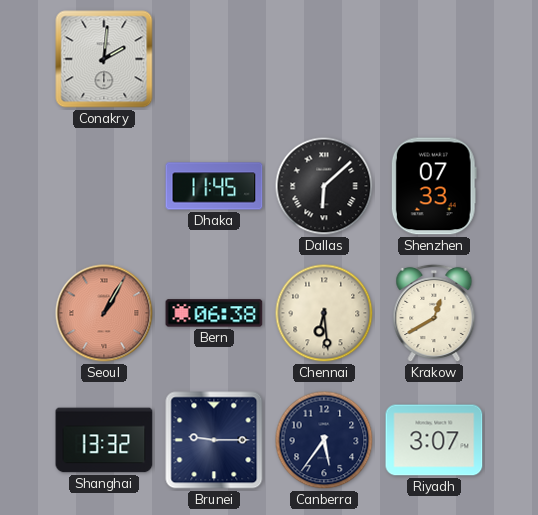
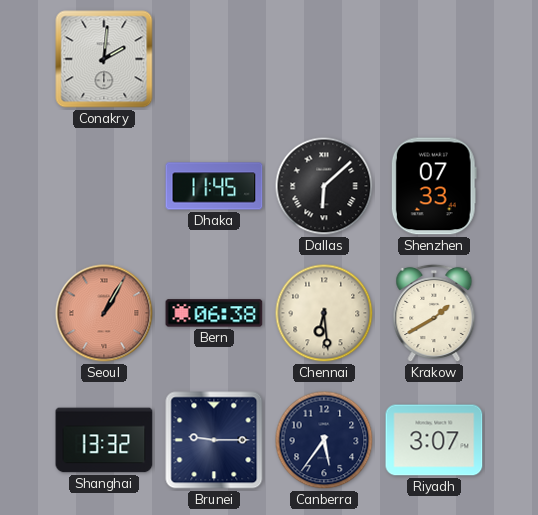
Krakow: 12:40 -> 1:40 (434, 313)
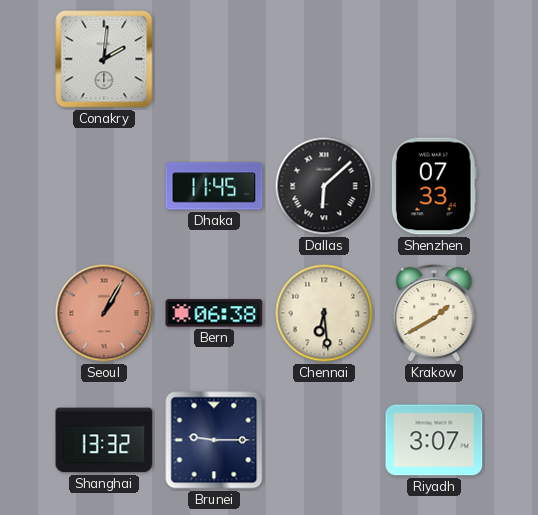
Canberra: 5:36 -> none (324, 440)
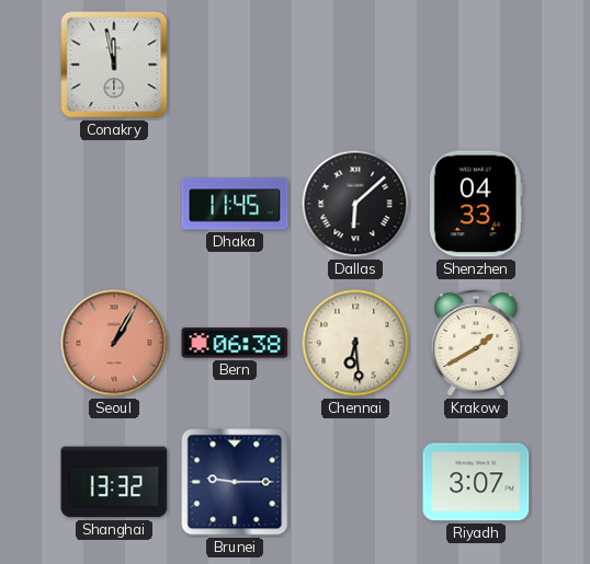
Conakry: 2:01 -> 11:58 (114, 65)
Shenzhen: 07:33 -> 04:33 (476, 204)
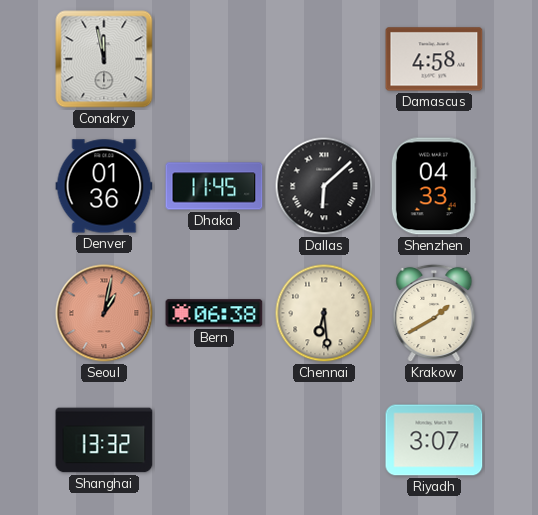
Damascus: none -> 4:58 (434, 59)
Denver: none -> 01:36 (104, 186)
Seoul: 1:05 -> 1:02 (104, 313)
Brunei: 9:15 -> none (235, 482)
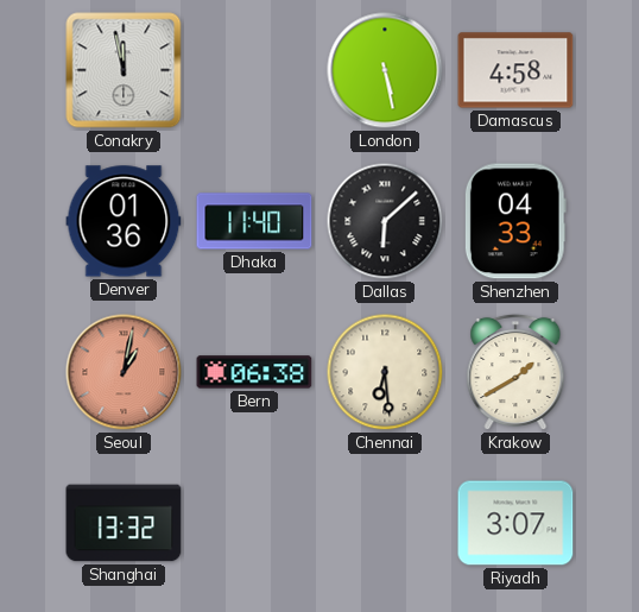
London: none -> 5:28 (385, 70)
Dhaka: 11:45 -> 11:40 (254, 221)
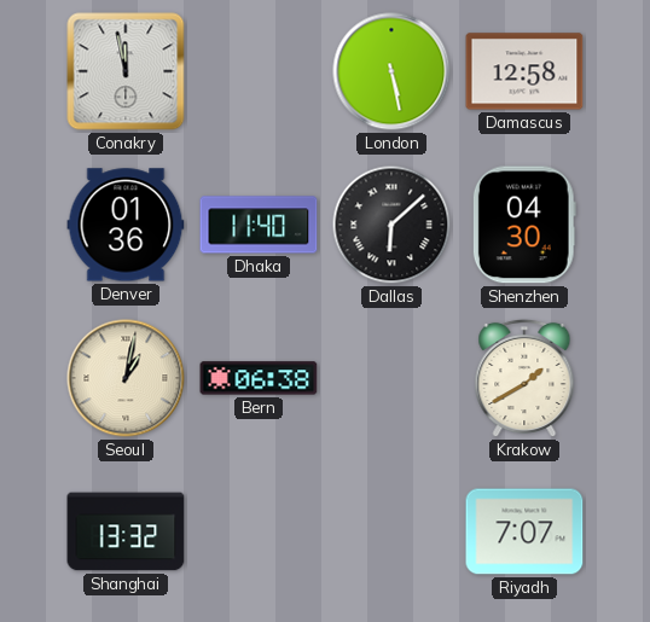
Damascus: 4:58 -> 12:58 (524, 71)
Shenzhen: 04:33 -> 04:30 (524, 225)
Seoul dial: salmon -> cream (126, 378)
Chennai: 6:29 -> none (385, 372)
Riyadh: 3:07 -> 7:07 (524, 531)
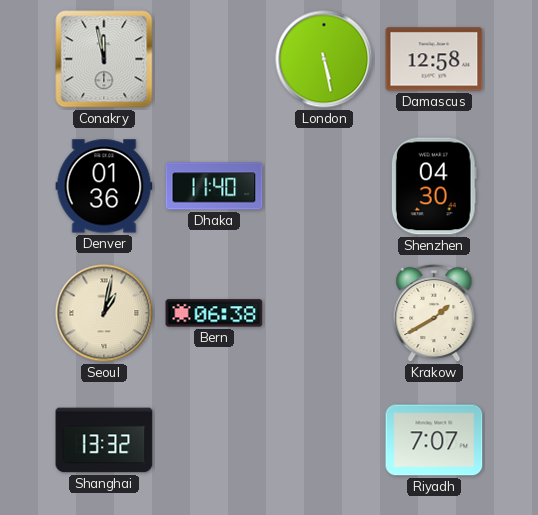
Dallas: 6:08 -> none (391, 225)
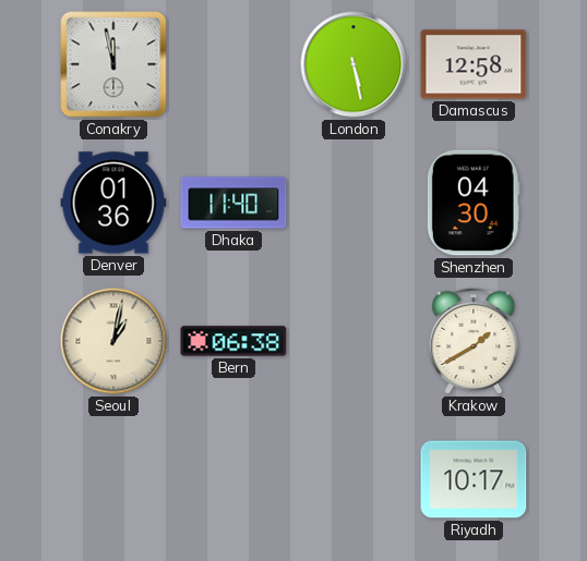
Shanghai: 13:32 -> none (104, 440)
Riyadh: 7:07 -> 10:17 (474, 479)
